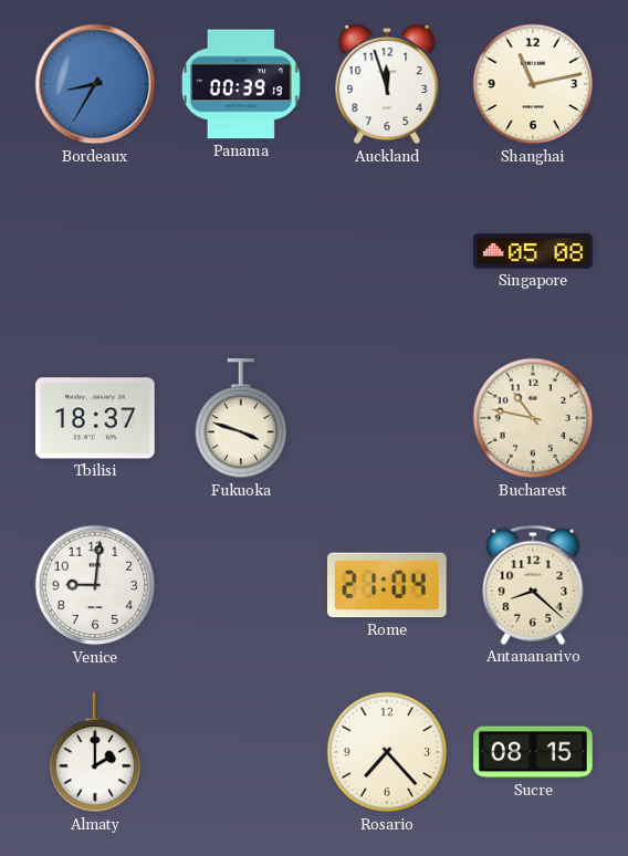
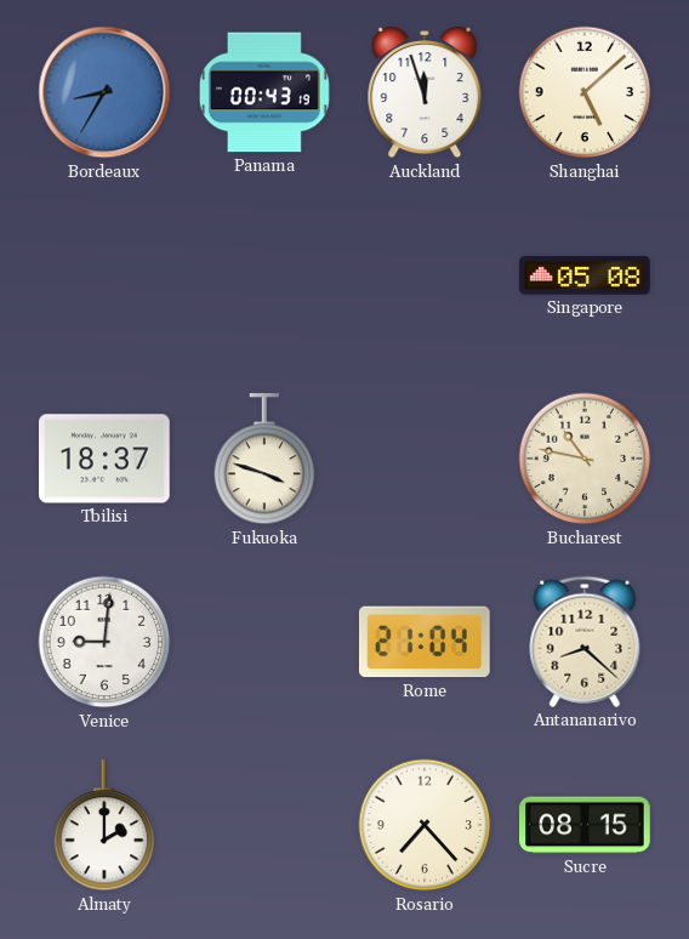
Panama: 00:39 -> 00:43 (264, 92)
Shanghai: 11:13 -> 5:08 (585, 92)
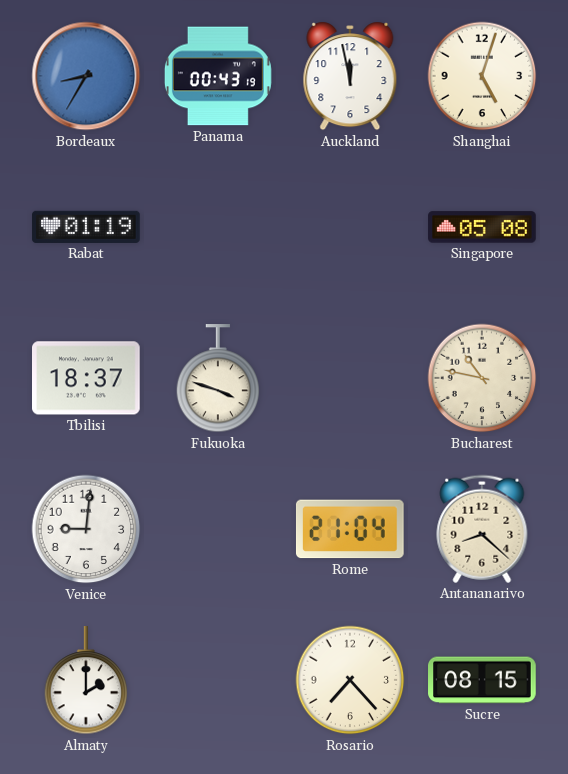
Auckland: 11:57 -> 11:58 (350, 76)
Shanghai: 5:08 -> 5:03 (482, 76)
Rabat: none -> 01:19 (86, 227)
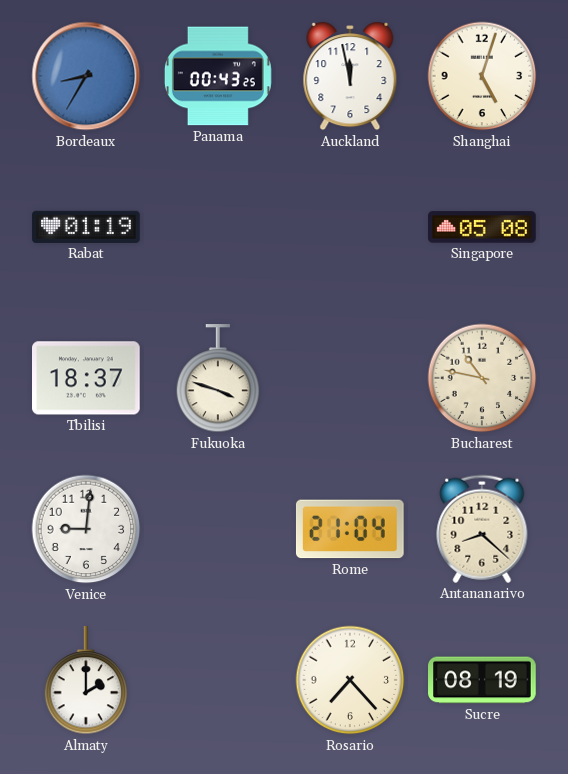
Panama: 00:43:19 -> 00:43:25 (218, 76)
Sucre: 08:15 -> 08:19 (482, 680)
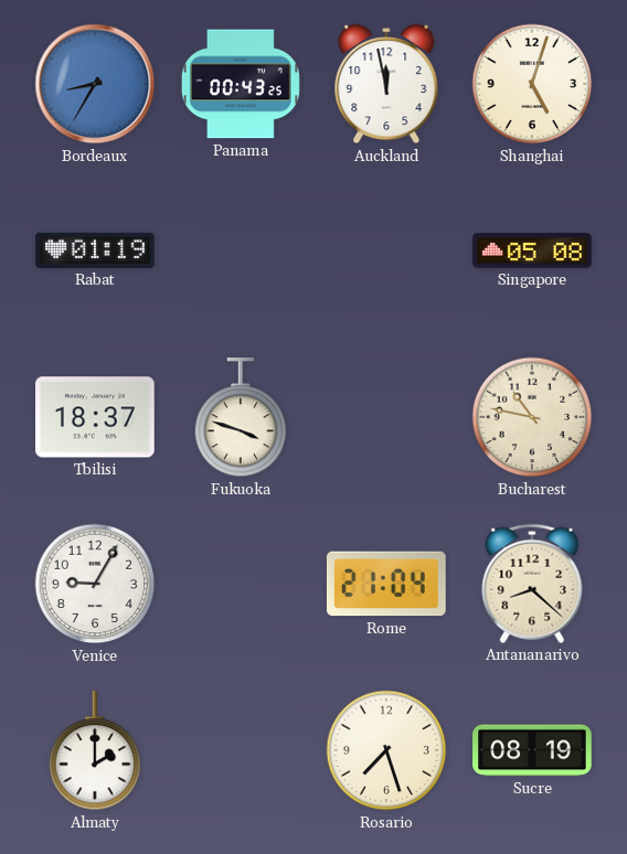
Venice: 9:01 -> 9:05 (95, 584)
Rosario: 7:23 -> 7:27 (386, 750)
